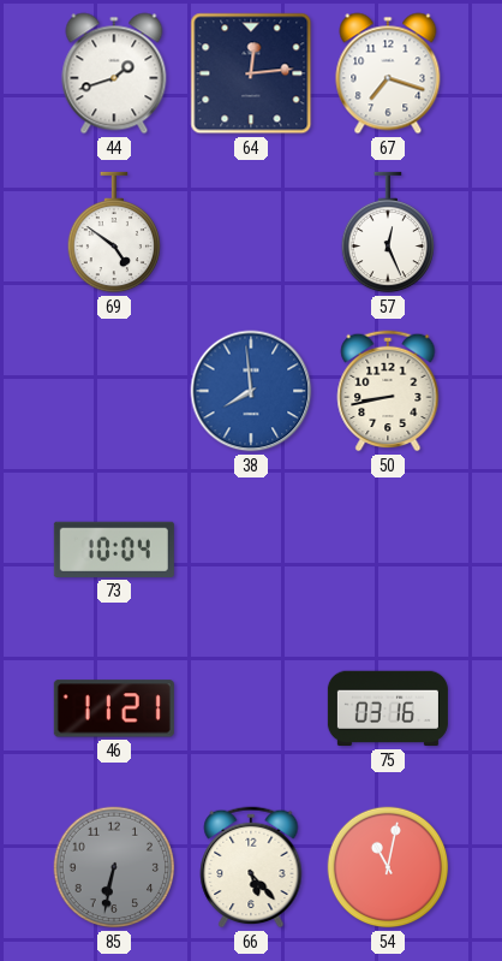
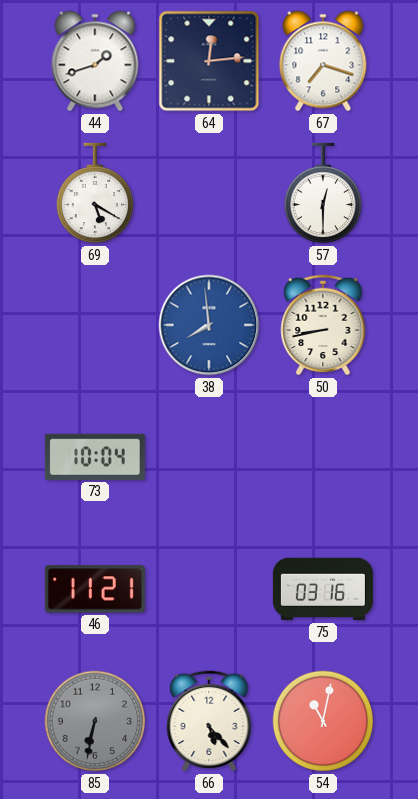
69: 4:51 -> 5:20 (94, 193)
57: 12:26 -> 12:30 (322, 193)
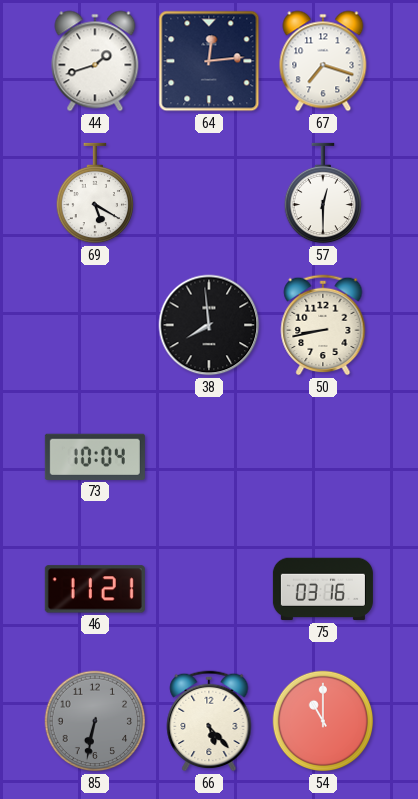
38 dial: blue -> black (209, 325)
54: 11:02 -> 11:00 (323, 721)
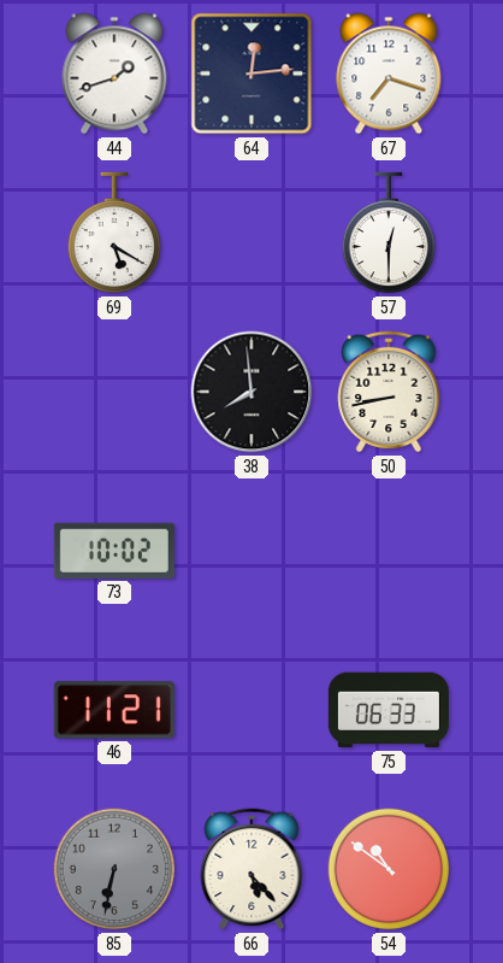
73: 10:04 -> 10:02 (114, 551)
75: 03:16 -> 06:33 (389, 710)
54: 11:00 -> 10:51 (389, 869)
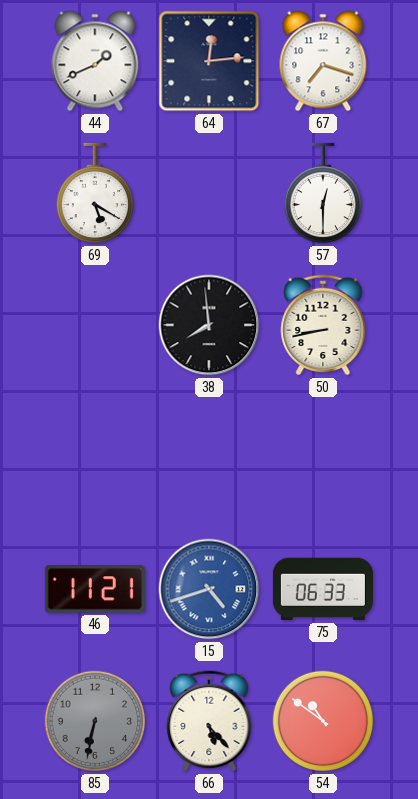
44: 1:42 -> 1:41 (95, 61)
73: 10:02 -> none (114, 551)
15: none -> 4:42 (209, 589)
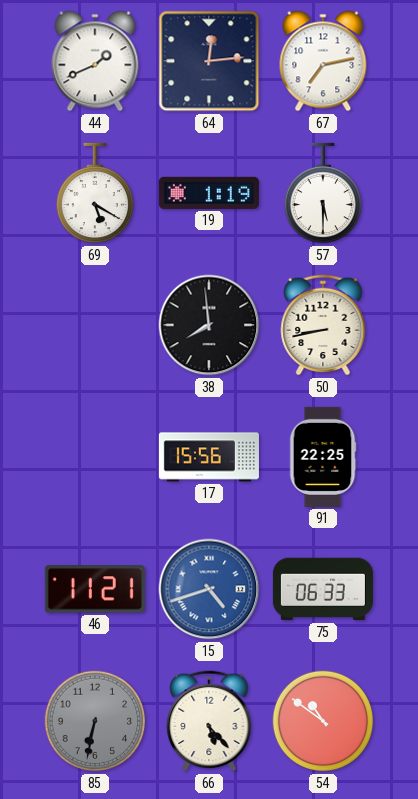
67: 7:18 -> 7:13 (323, 61)
19: none -> 1:19 (209, 193)
57: 12:30 -> 5:30 (322, 193)
17: none -> 15:56 (209, 457)
91: none -> 22:25 (323, 457)
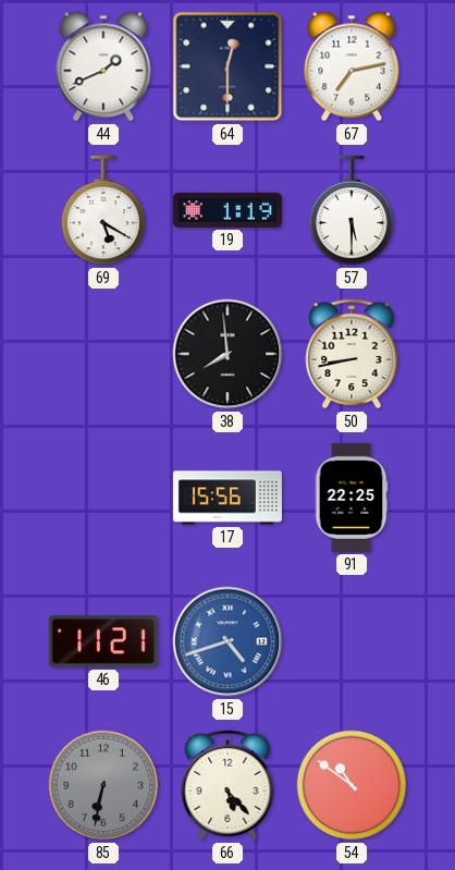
64: 12:14 -> 12:30 (228, 66)
75: 06:33 -> none (323, 589)
